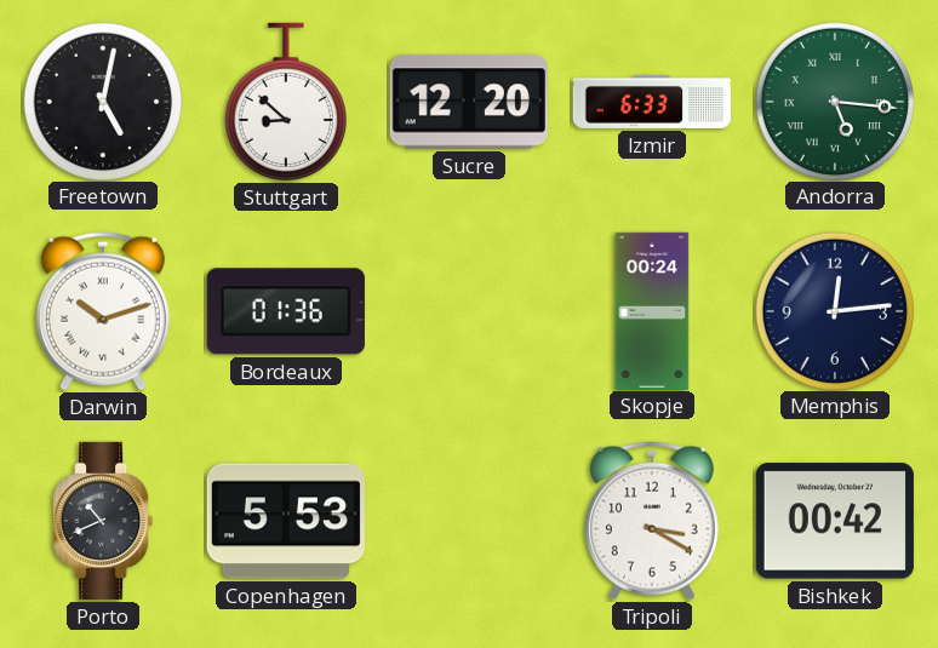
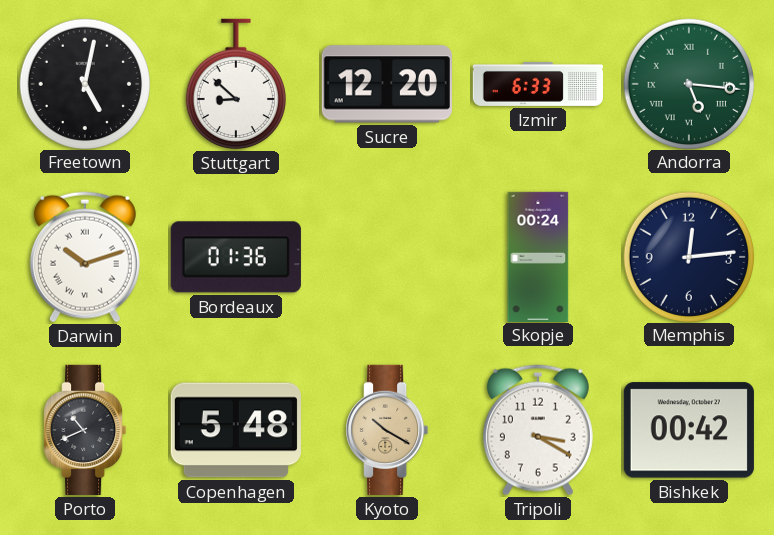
Copenhagen: 5:53 -> 5:48 (236, 430)
Kyoto: none -> 10:20 (387, 430)
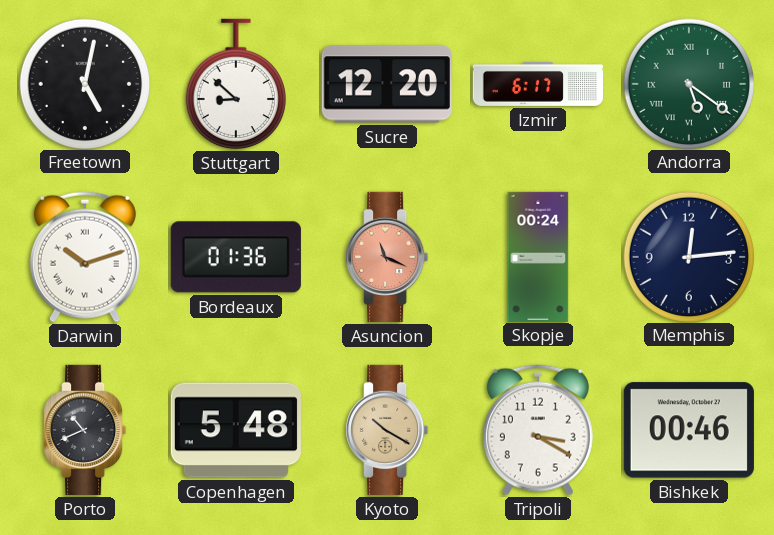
Izmir: 6:33 -> 6:17 (537, 84)
Andorra: 5:16 -> 5:21 (688, 83)
Asuncion: none -> 11:19 (387, 257)
Bishkek: 00:42 -> 00:46 (689, 430)
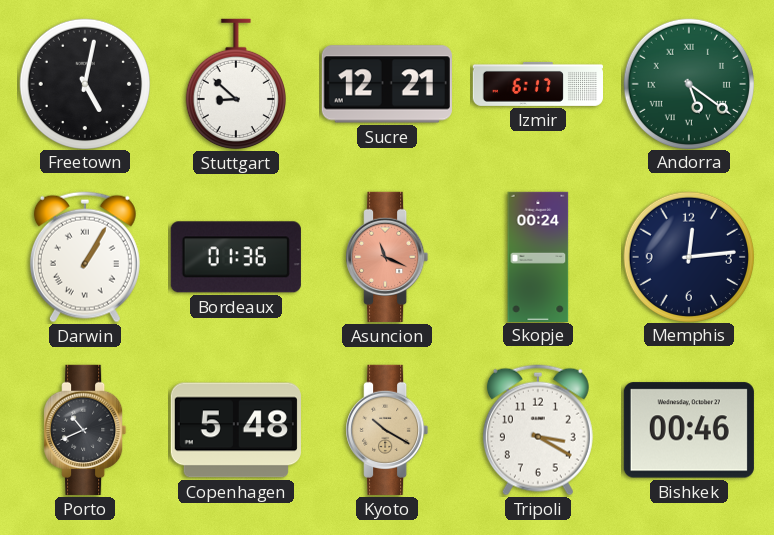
Sucre: 12:20 -> 12:21 (387, 84)
Darwin: 10:12 -> 1:05 (85, 257)
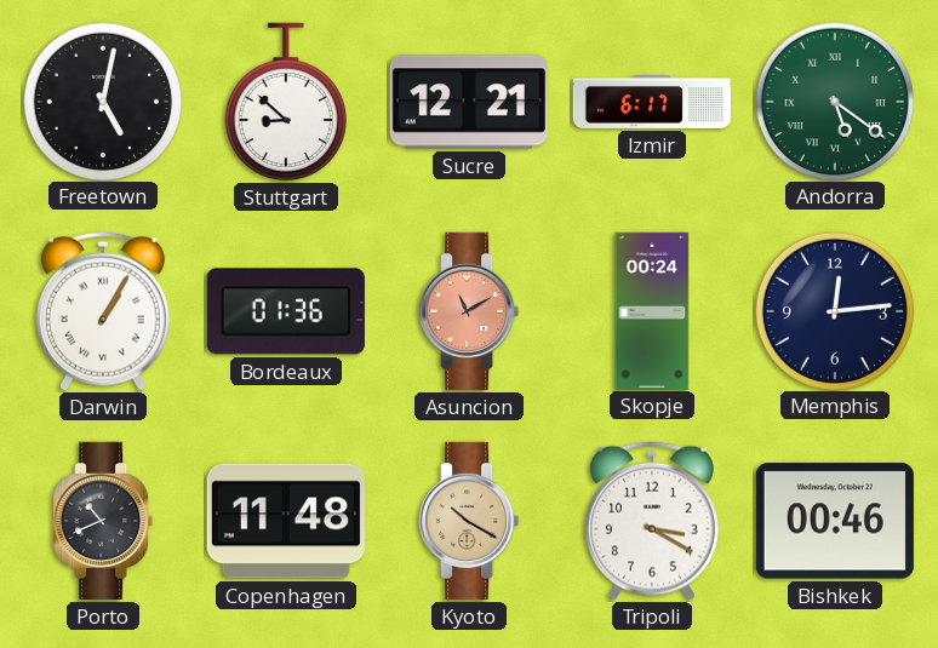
Asuncion: 11:19 -> 11:10 (469, 311)
Copenhagen: 5:48 -> 11:48 (286, 521)
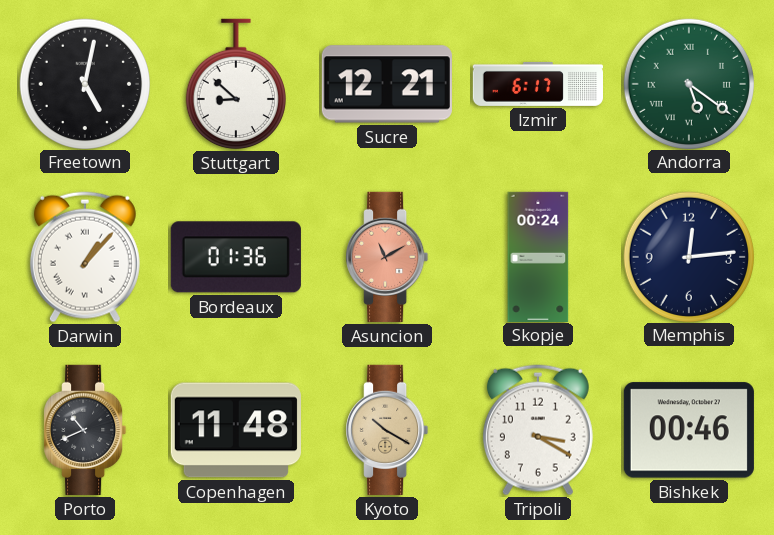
Darwin: 1:05 -> 1:07 (85, 257)
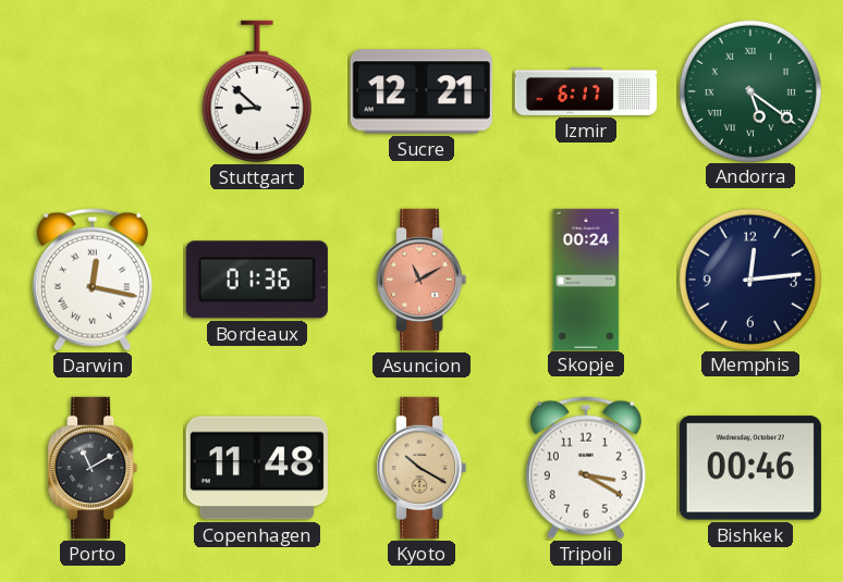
Freetown: 5:02 -> none (84, 83)
Darwin: 1:07 -> 12:17 (93, 280)
Porto: 10:41 -> 11:10 (93, 468)
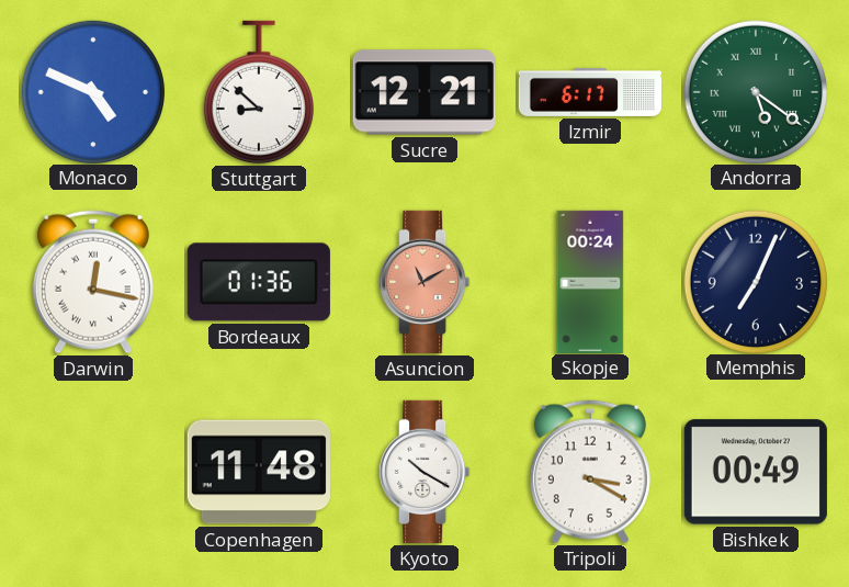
Monaco: none -> 4:49 (92, 91)
Memphis: 12:14 -> 7:04 (755, 281)
Porto: 11:10 -> none (93, 468)
Kyoto dial: champagne -> white (424, 472)
Bishkek: 00:46 -> 00:49 (756, 472)
